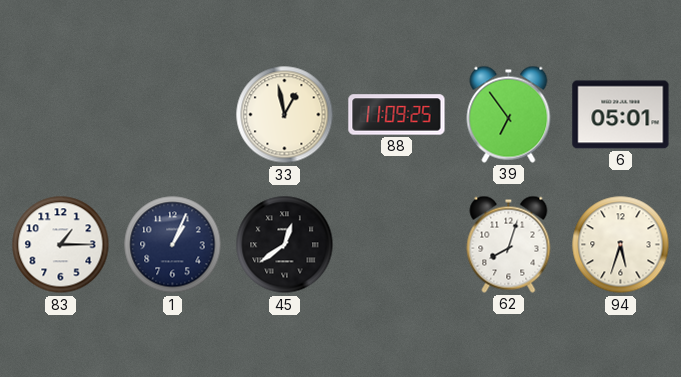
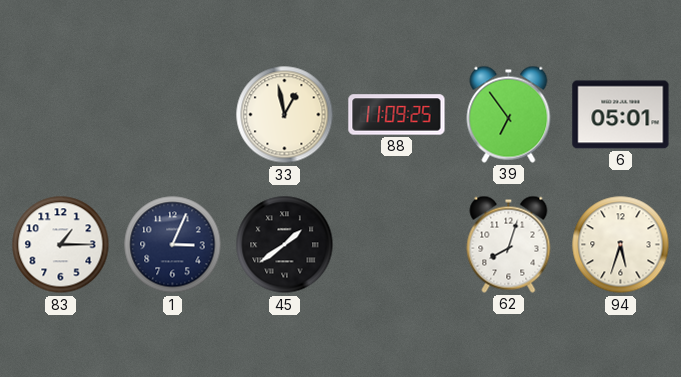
1: 1:04 -> 3:04 (173, 245)
45: 12:39 -> 1:39 (285, 245)
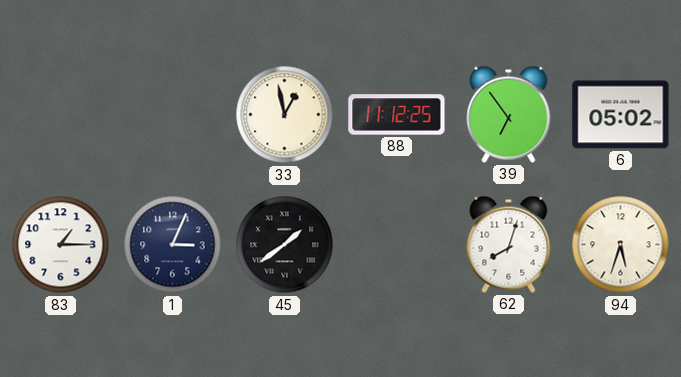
88: 11:09 -> 11:12 (397, 115)
6: 05:01 -> 05:02 (621, 115)
